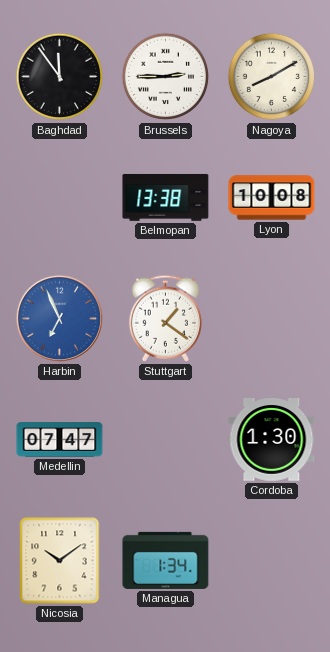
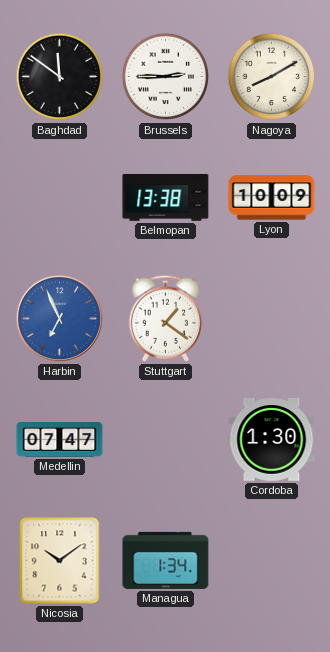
Baghdad: 11:54 -> 11:51 (60, 77)
Lyon: 10:08 -> 10:09 (272, 198)
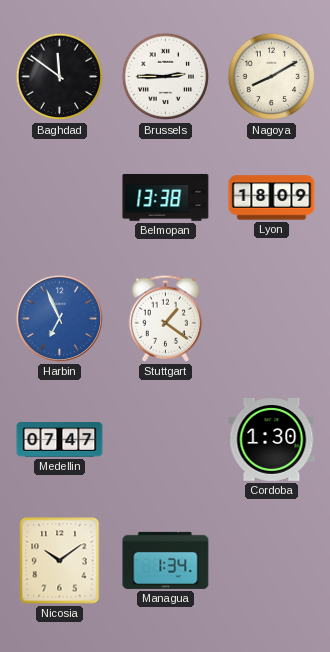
Lyon: 10:09 -> 18:09 (272, 198)
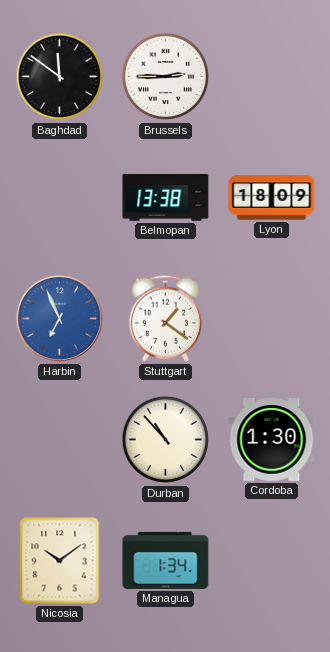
Nagoya: 8:10 -> none (272, 77)
Medellin: 07:47 -> none (60, 440)
Durban: none -> 10:53 (166, 440)
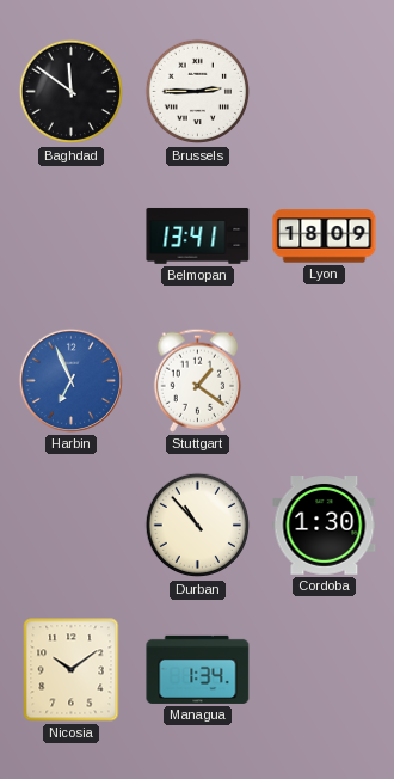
Belmopan: 13:38 -> 13:41 (198, 235)
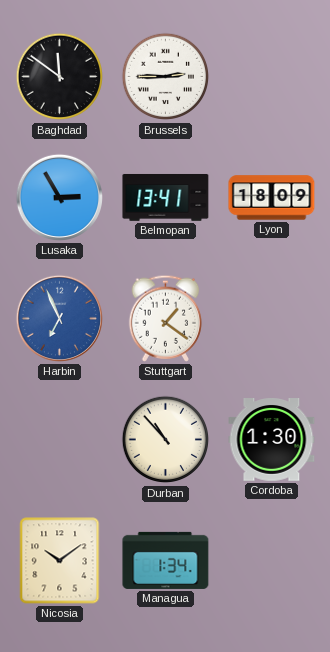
Lusaka: none -> 2:55 (59, 197)
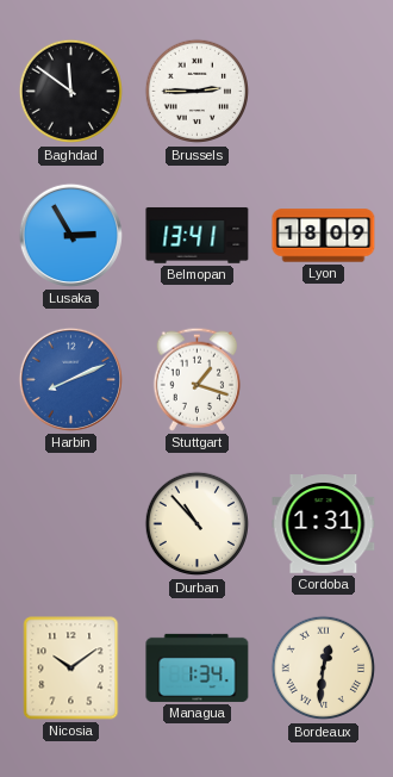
Harbin: 6:56 -> 8:11 (70, 379)
Stuttgart: 1:21 -> 1:18 (198, 379)
Cordoba: 1:30 -> 1:31 (324, 524)
Bordeaux: none -> 12:31 (324, 669)
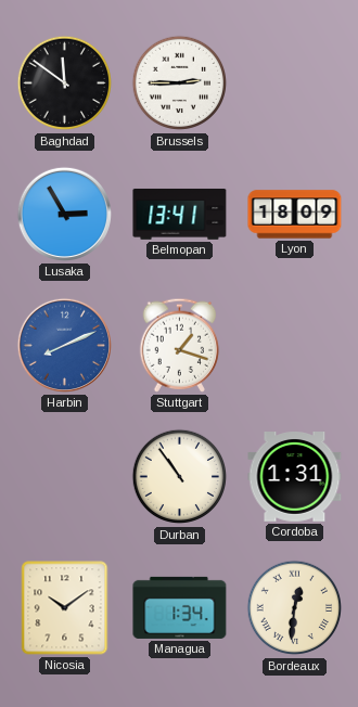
Durban: 10:53 -> 10:54 (180, 477)
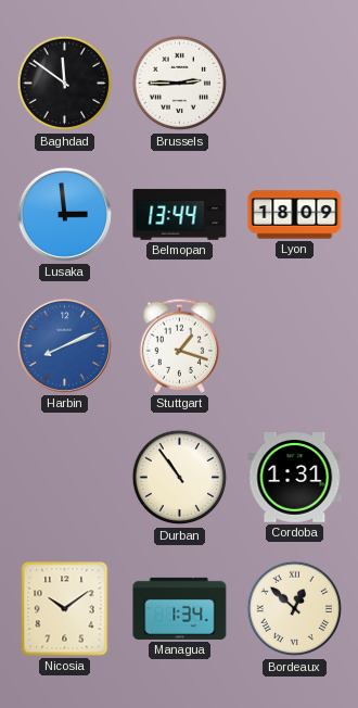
Lusaka: 2:55 -> 2:59 (64, 214)
Belmopan: 13:41 -> 13:44 (180, 214)
Bordeaux: 12:31 -> 12:52 (295, 609)
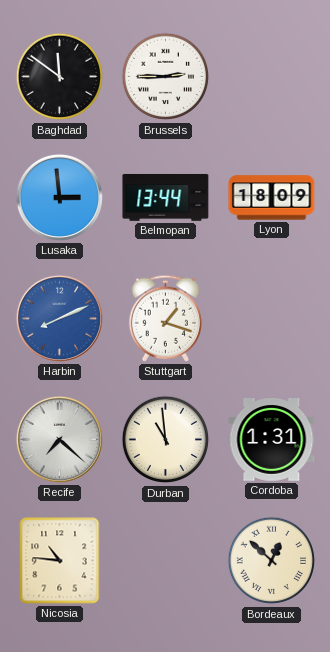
Recife: none -> 7:22 (59, 439)
Durban: 10:54 -> 10:59 (166, 440)
Nicosia: 10:09 -> 10:46 (60, 561)
Managua: 1:34 -> none (180, 608)
